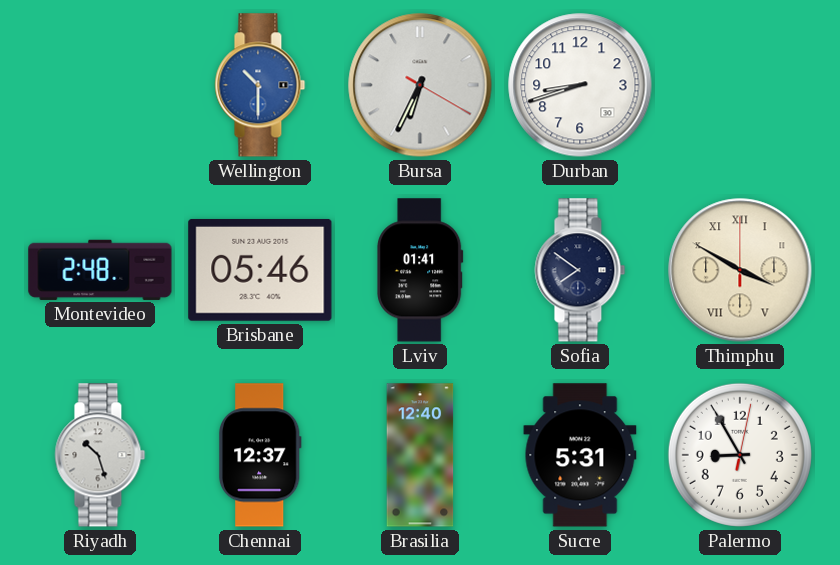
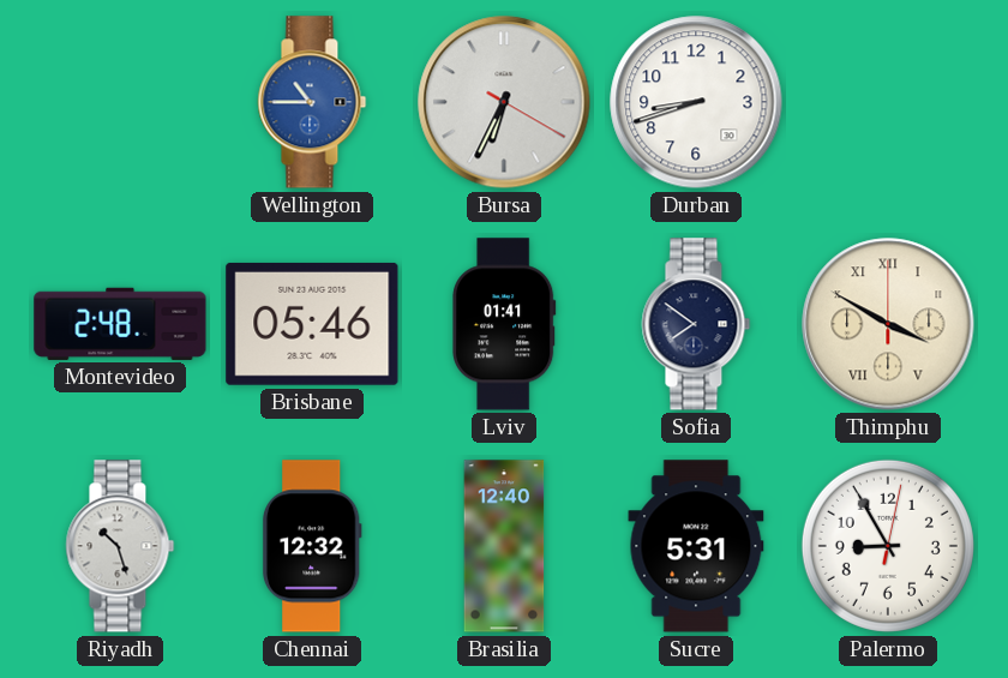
Wellington: 10:30 -> 10:45 (312, 102)
Chennai: 12:37 -> 12:32 (312, 546)
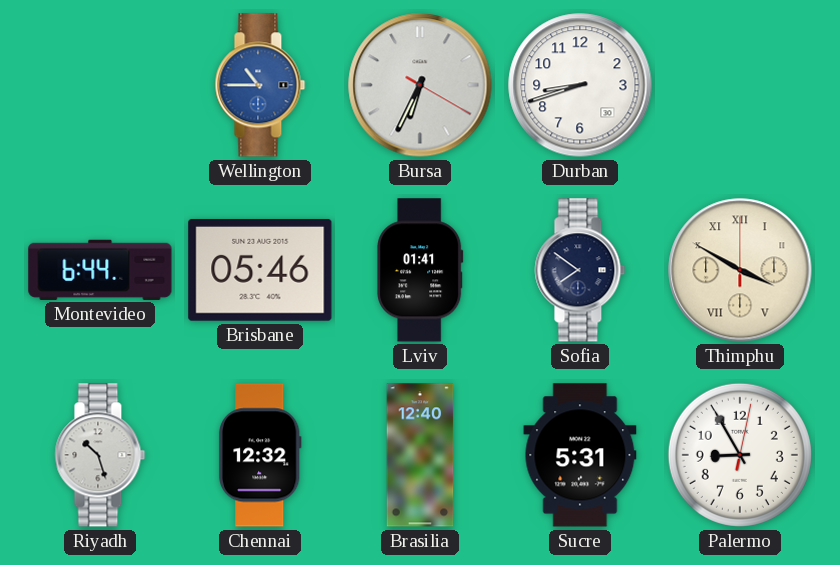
Montevideo: 2:48 -> 6:44 (100, 270)
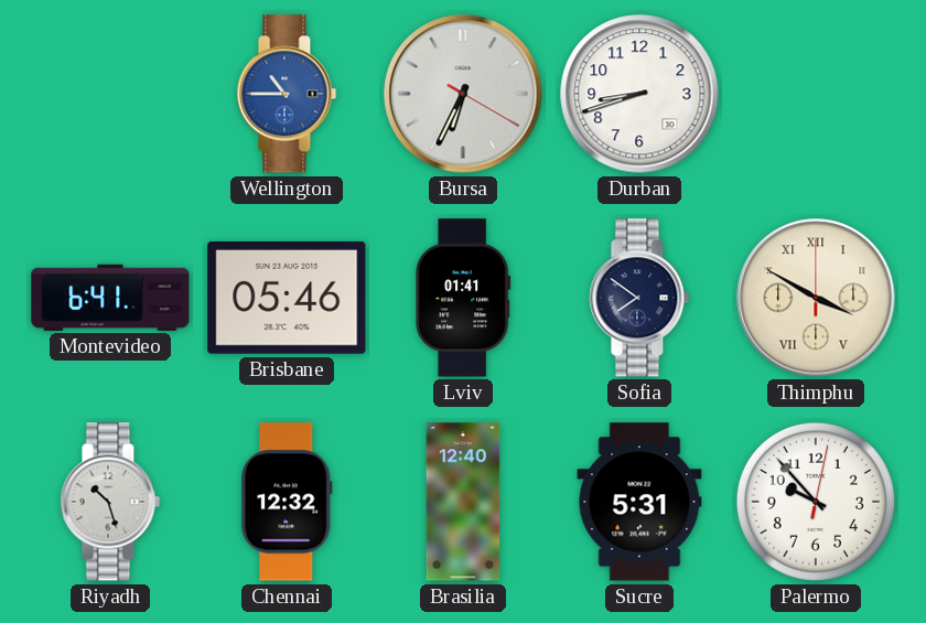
Montevideo: 6:44 -> 6:41 (110, 298)
Palermo: 8:55 -> 9:53 (816, 502)
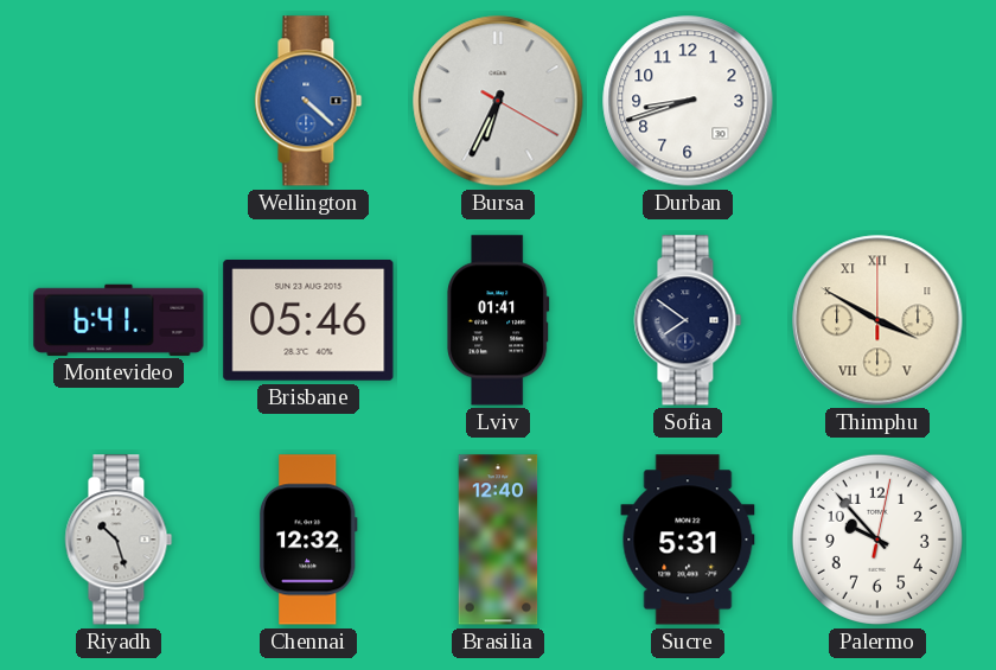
Wellington: 10:45 -> 4:22 (308, 101)
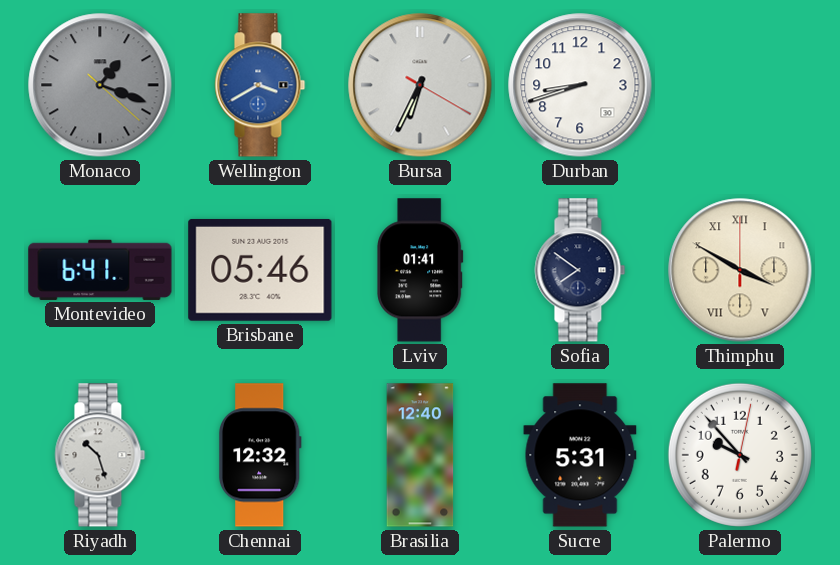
Monaco: none -> 1:18 (100, 85)
Wellington: 4:22 -> 3:40 (260, 85)
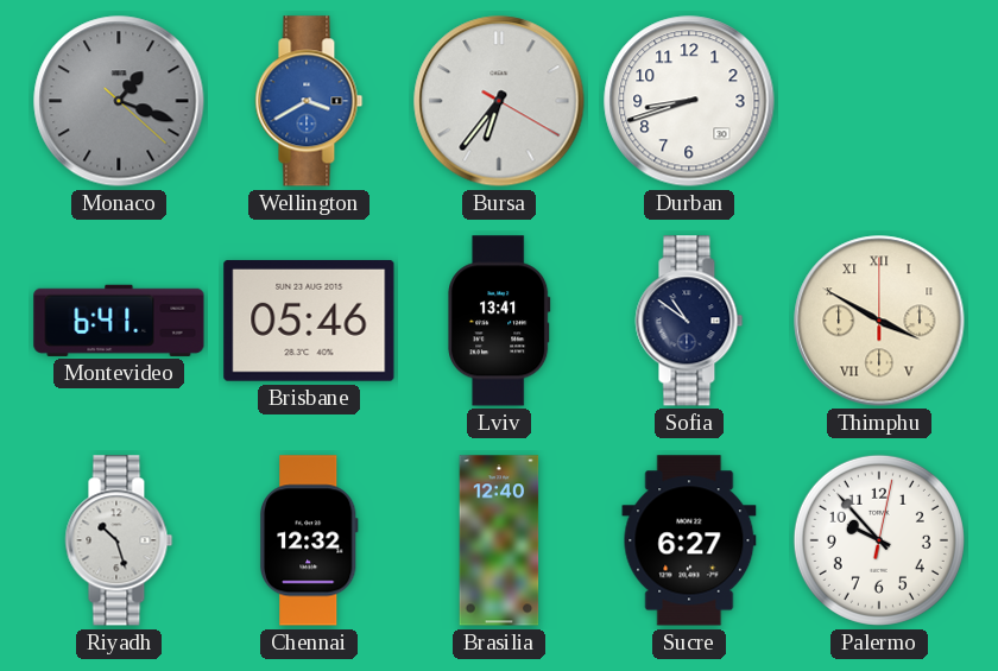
Bursa: 6:34 -> 6:36 (499, 101)
Lviv: 01:41 -> 13:41 (499, 321)
Sofia: 7:51 -> 10:51 (689, 321)
Sucre: 5:31 -> 6:27 (689, 540)
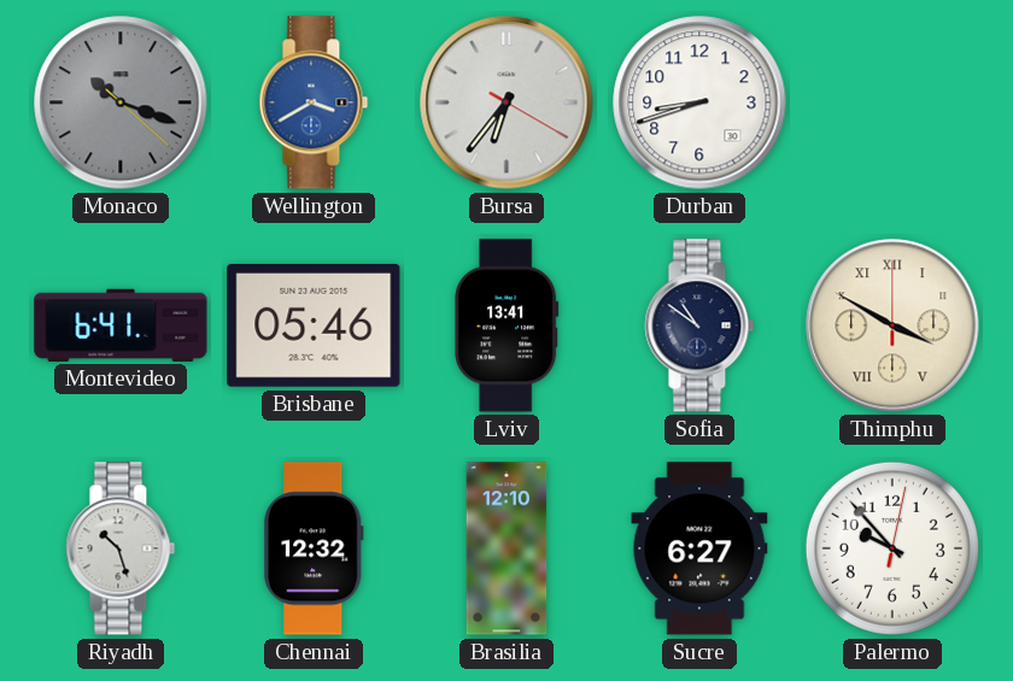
Monaco: 1:18 -> 10:18 (121, 102)
Brasilia: 12:40 -> 12:10 (506, 548)
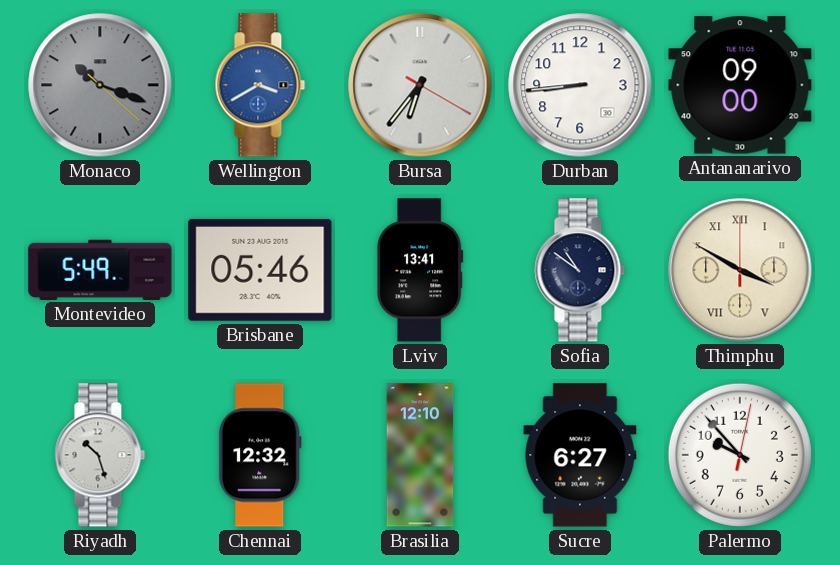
Durban: 8:42 -> 8:44 (580, 85)
Antananarivo: none -> 09:00 (740, 85)
Montevideo: 6:41 -> 5:49 (100, 270)
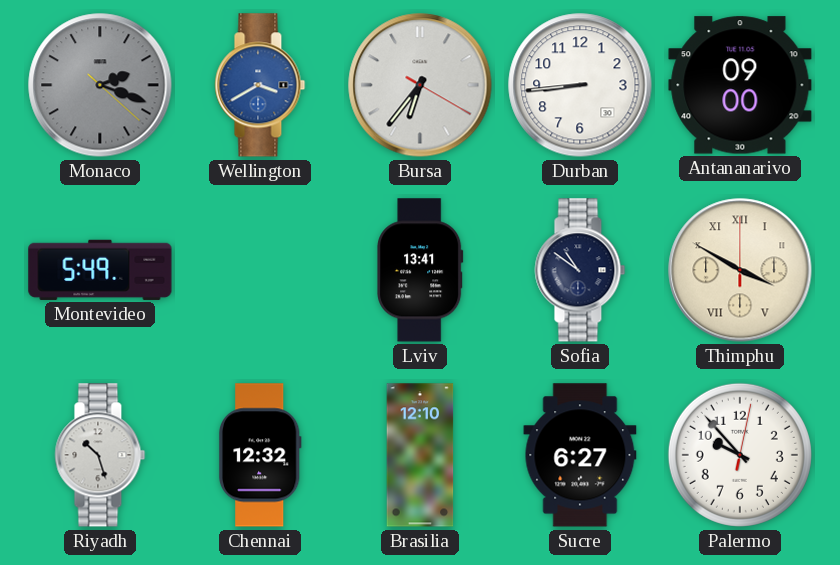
Monaco: 10:18 -> 2:18 (100, 85)
Brisbane: 05:46 -> none (260, 270)
